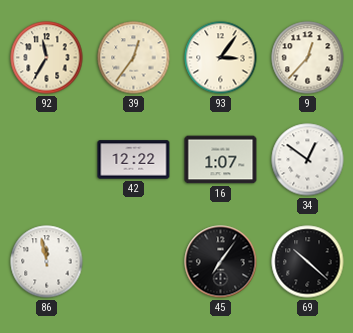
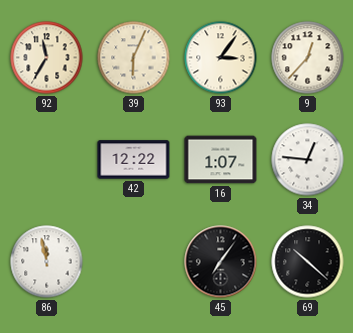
39: 12:36 -> 6:04 (134, 58)
34: 12:51 -> 12:46 (308, 160)
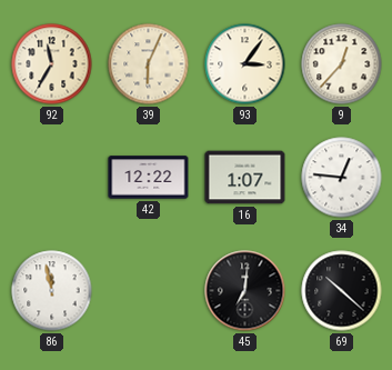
45: 7:06 -> 7:01 (245, 291)
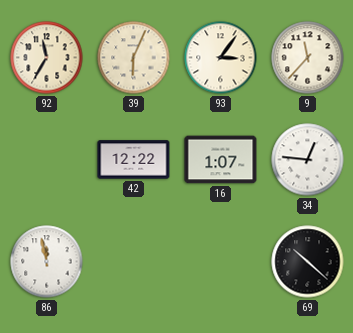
9: 12:37 -> 11:37 (308, 58)
45: 7:01 -> none (245, 291)
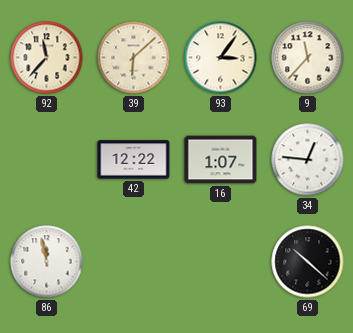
92: 11:35 -> 11:37 (47, 58)
39: 6:04 -> 6:08 (134, 58)
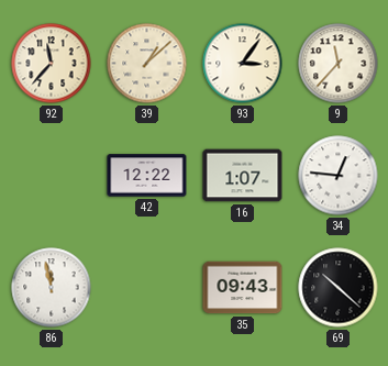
39: 6:08 -> 1:08 (147, 64)
35: none -> 09:43 (243, 288)
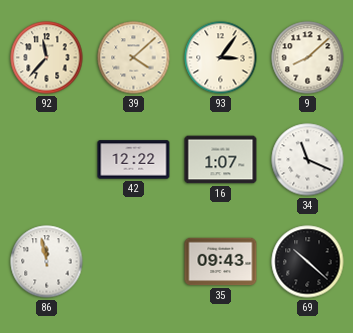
39: 1:08 -> 4:08 (134, 58)
9: 11:37 -> 8:08 (308, 58)
34: 12:46 -> 11:19 (308, 160)
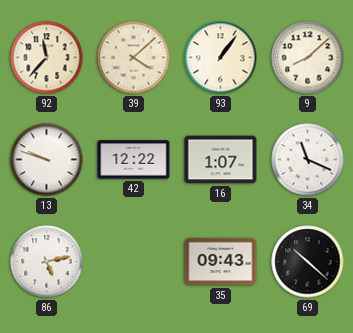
93: 3:06 -> 1:06 (221, 58)
13: none -> 9:48 (47, 160)
86: 11:58 -> 5:13 (47, 262)
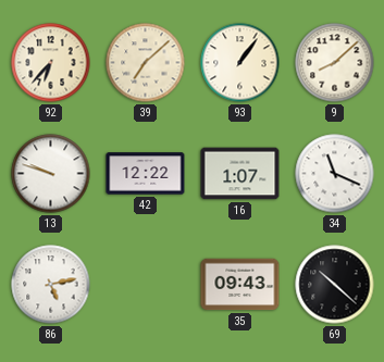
92: 11:37 -> 6:37 (51, 63)
39: 4:08 -> 7:08 (146, 63)
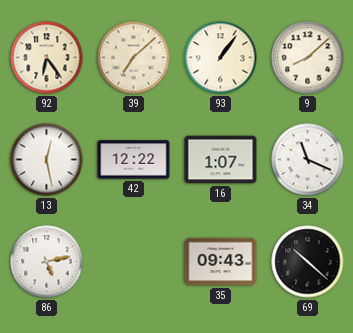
92: 6:37 -> 6:24 (47, 58)
13: 9:48 -> 12:28 (47, 160)
